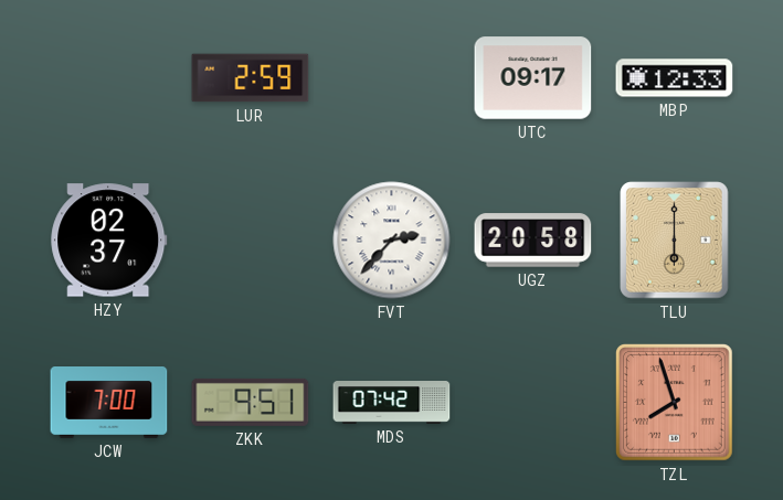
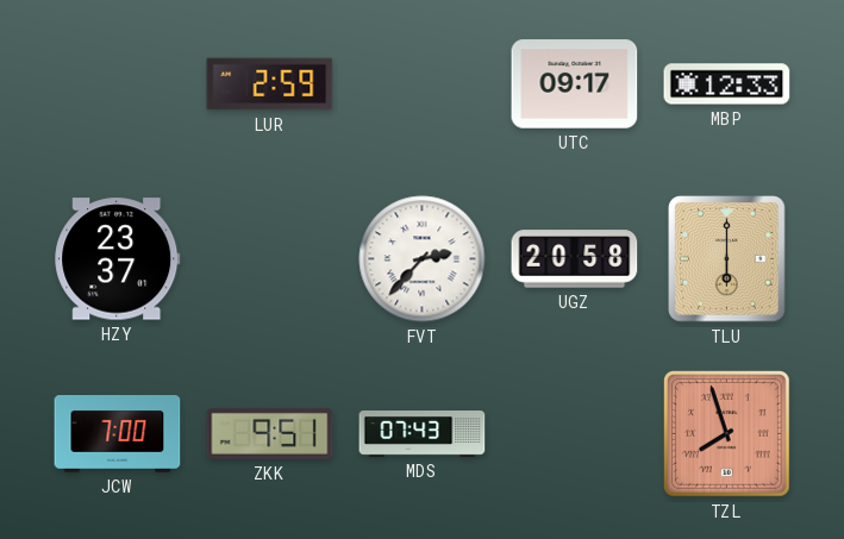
HZY: 02:37 -> 23:37 (118, 259)
MDS: 07:42 -> 07:43 (423, 434)
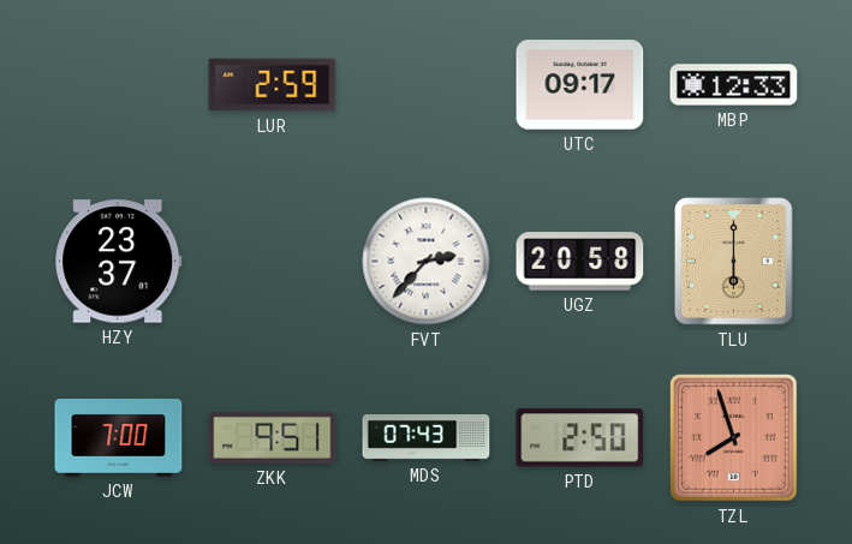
PTD: none -> 2:50 (580, 438)
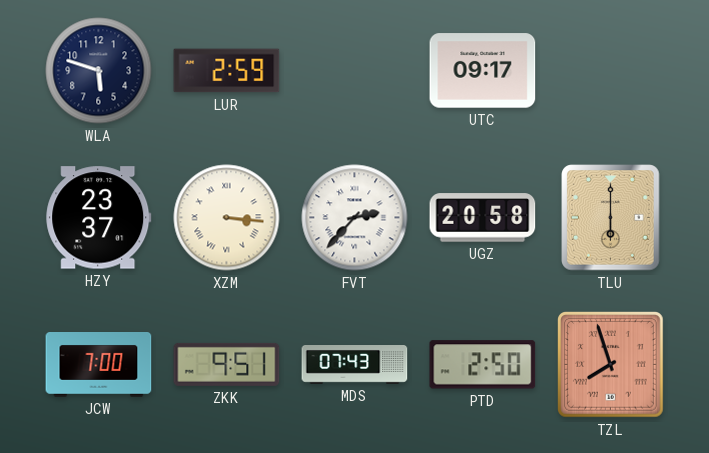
WLA: none -> 5:48 (99, 71)
MBP: 12:33 -> none (734, 85)
XZM: none -> 3:16 (227, 218)
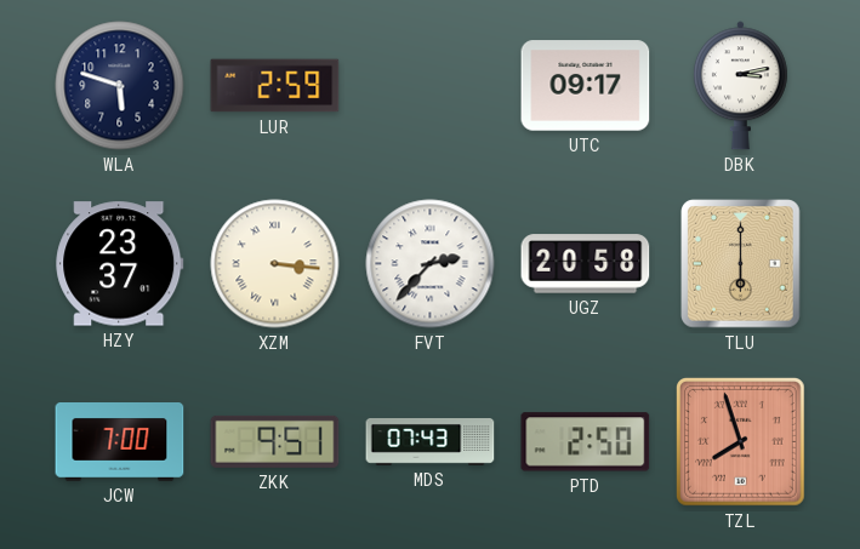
DBK: none -> 3:13 (740, 86)
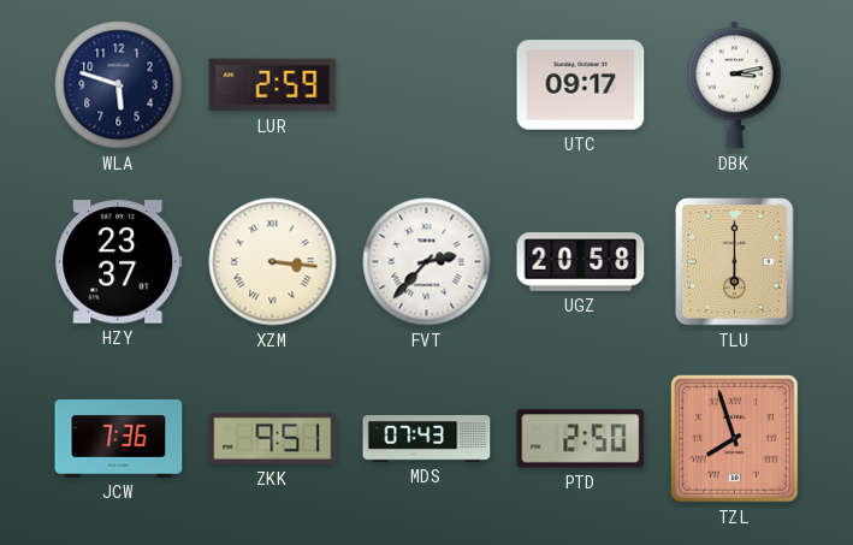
JCW: 7:00 -> 7:36 (119, 439)
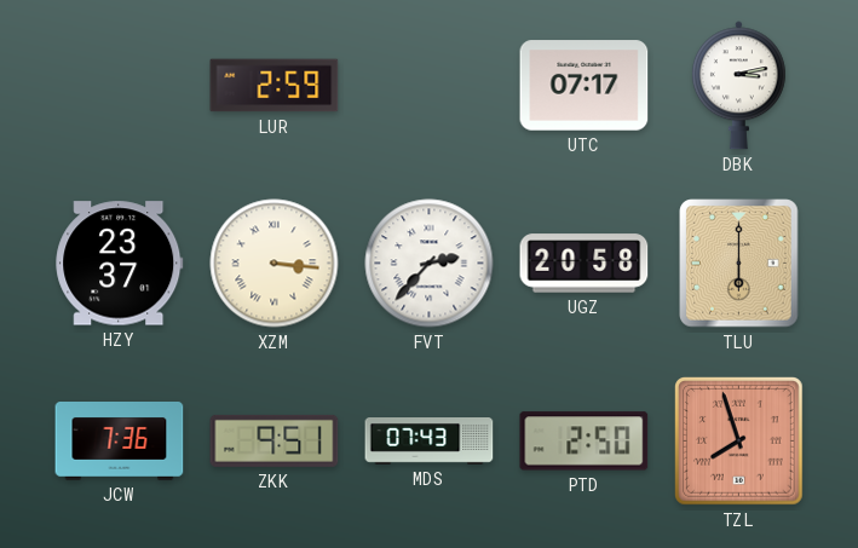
WLA: 5:48 -> none (119, 85)
UTC: 09:17 -> 07:17 (585, 86)
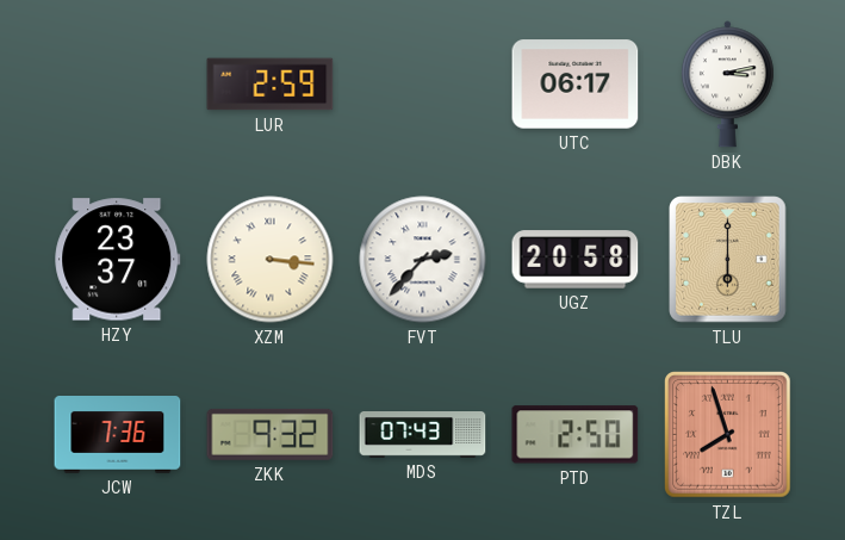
UTC: 07:17 -> 06:17 (576, 85)
ZKK: 9:51 -> 9:32 (271, 434)
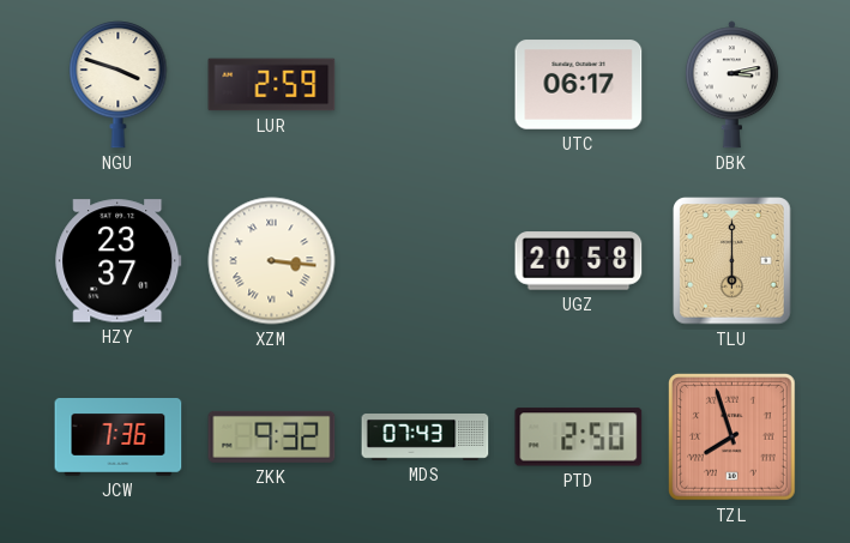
NGU: none -> 3:48 (119, 85)
FVT: 2:37 -> none (423, 260)
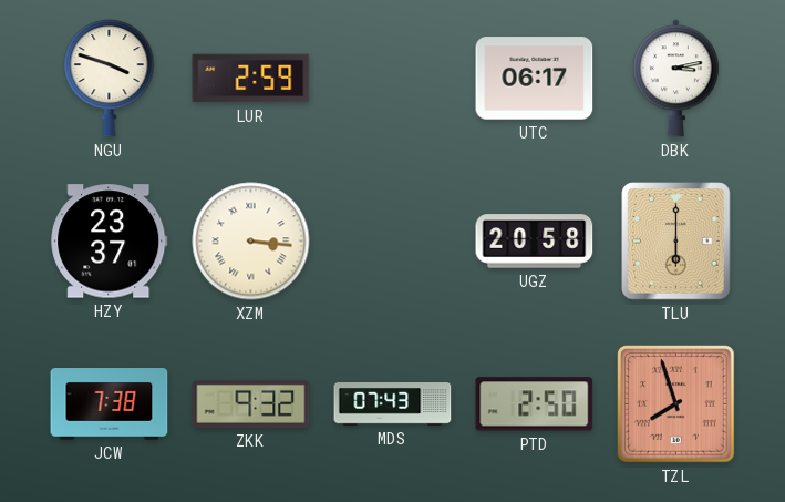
JCW: 7:36 -> 7:38 (110, 404)
